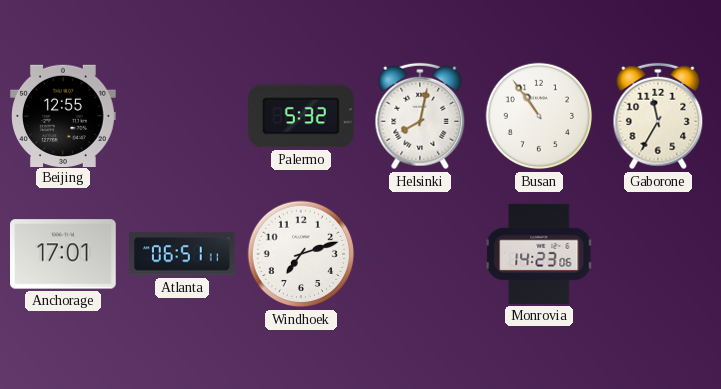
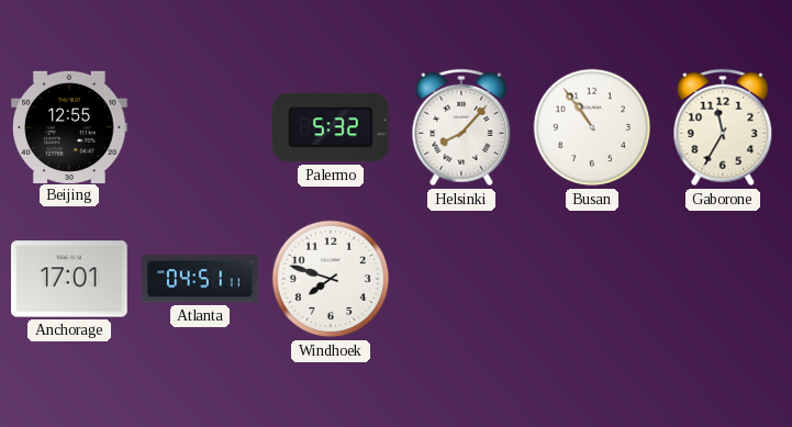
Helsinki: 8:02 -> 8:07 (461, 127)
Atlanta: 06:51 -> 04:51 (200, 279)
Windhoek: 7:12 -> 7:48 (331, 279)
Monrovia: 14:23 -> none (539, 254)
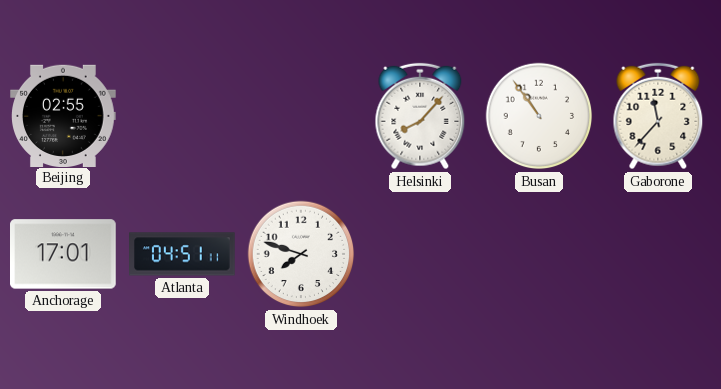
Beijing: 12:55 -> 02:55 (63, 115)
Palermo: 5:32 -> none (331, 127)
Gaborone: 11:35 -> 11:37 (658, 116)
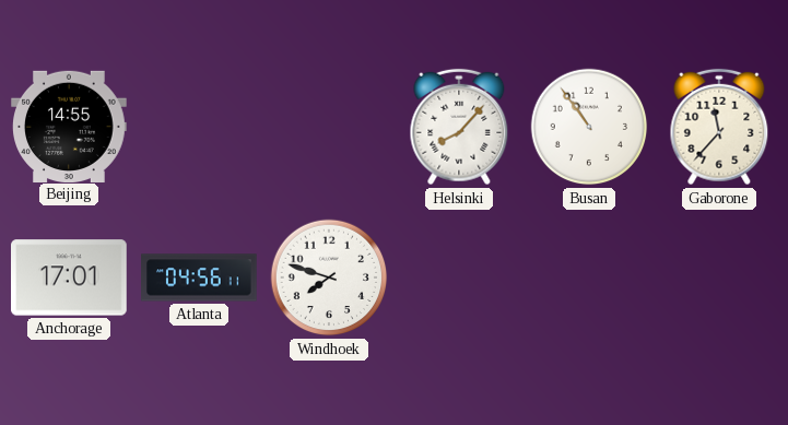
Beijing: 02:55 -> 14:55 (69, 126)
Atlanta: 04:51 -> 04:56 (199, 278)
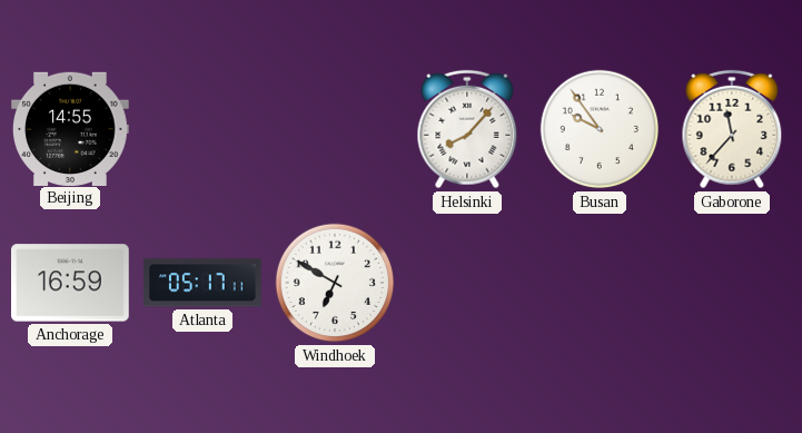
Busan: 10:54 -> 9:54 (600, 129)
Anchorage: 17:01 -> 16:59 (71, 283)
Atlanta: 04:56 -> 05:17 (202, 283)
Windhoek: 7:48 -> 6:50 (335, 283)
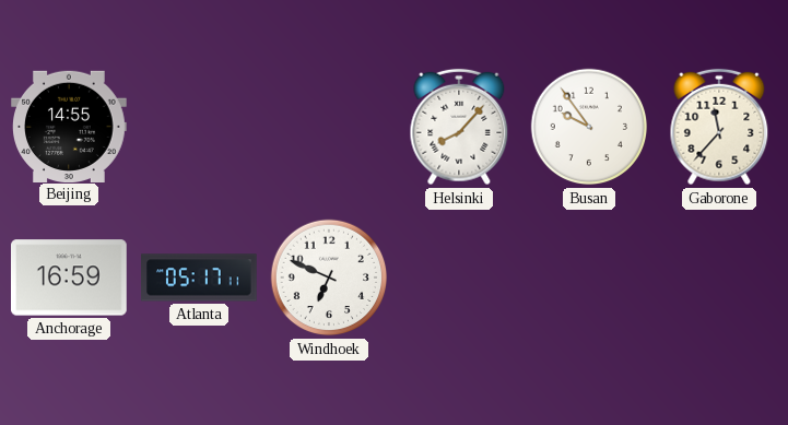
Windhoek: 6:50 -> 6:49 (329, 278)
